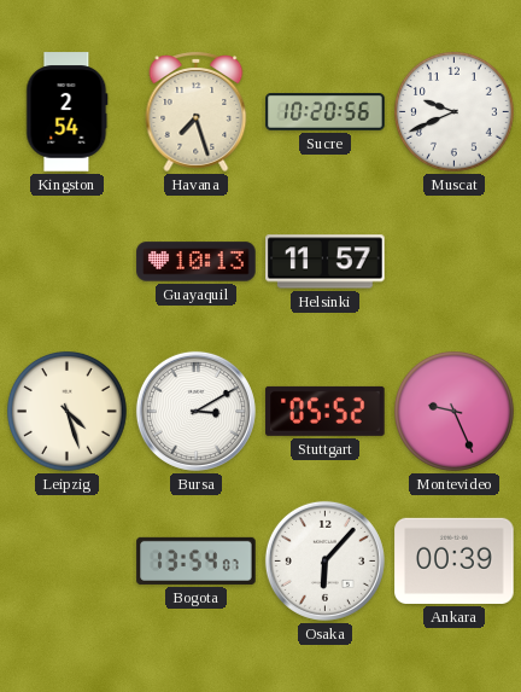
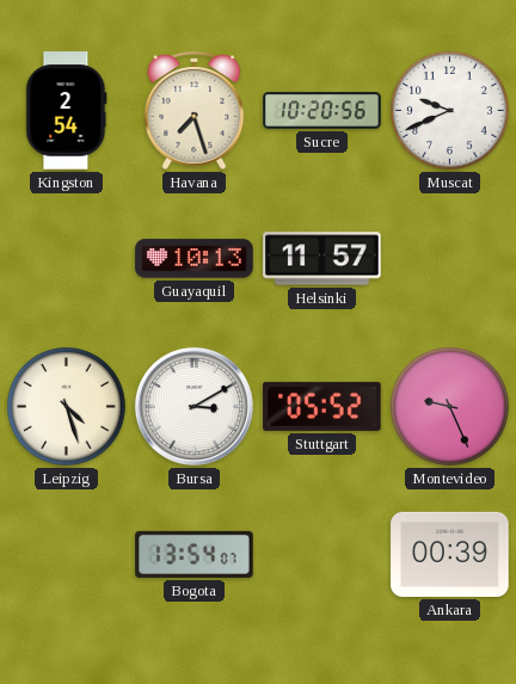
Osaka: 6:07 -> none (324, 560)
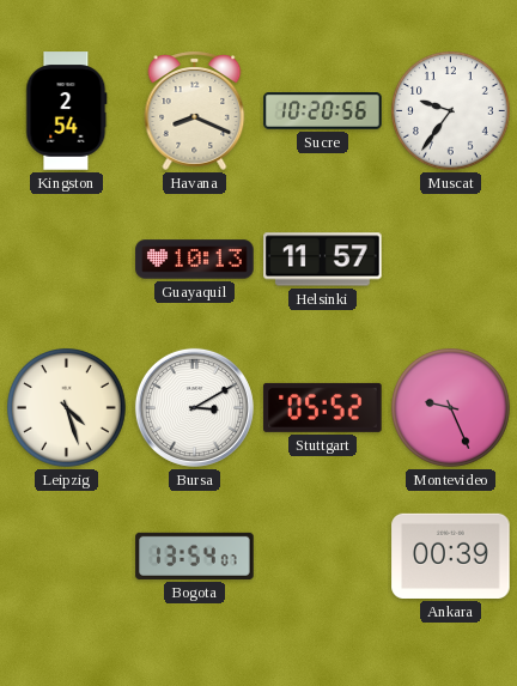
Havana: 7:27 -> 8:19 (195, 110)
Muscat: 9:41 -> 9:36 (451, 111)
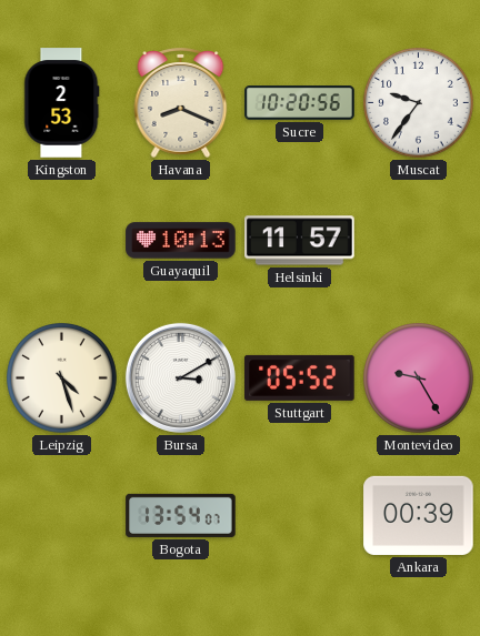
Kingston: 2:54 -> 2:53 (62, 103)
Montevideo: 9:26 -> 9:25 (419, 378)
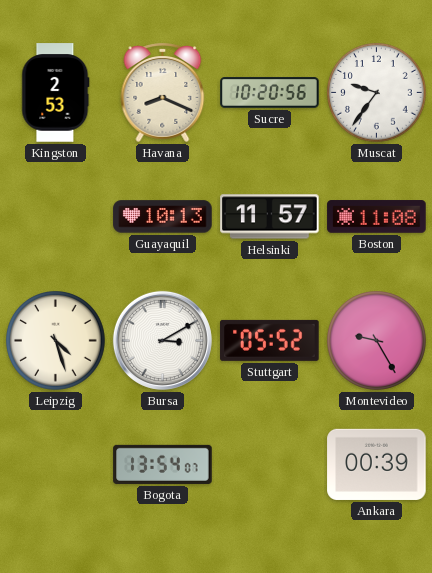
Boston: none -> 11:08 (377, 217)
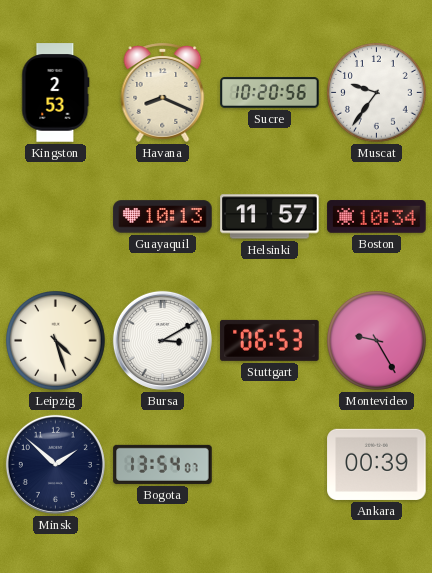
Boston: 11:08 -> 10:34 (377, 217)
Stuttgart: 05:52 -> 06:53 (270, 340)
Minsk: none -> 1:52 (55, 464)
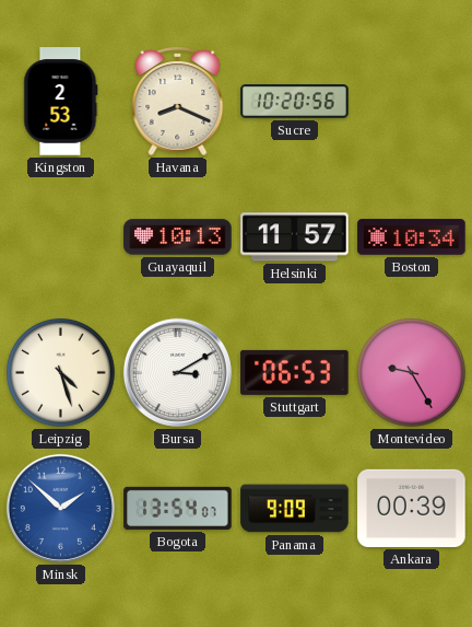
Muscat: 9:36 -> none (377, 93)
Minsk dial: navy -> blue (60, 508)
Panama: none -> 9:09 (295, 509)
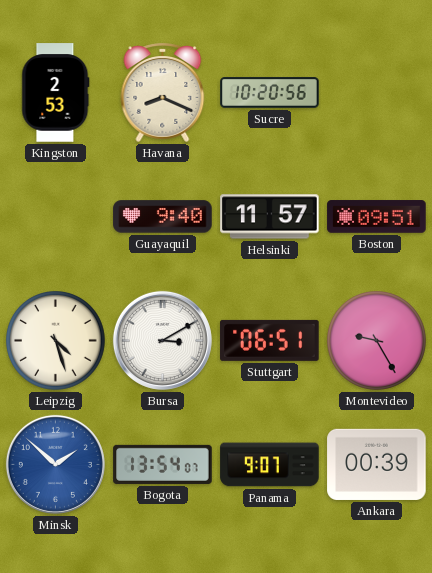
Guayaquil: 10:13 -> 9:40 (163, 217)
Boston: 10:34 -> 09:51 (377, 217)
Stuttgart: 06:53 -> 06:51 (270, 340)
Panama: 9:09 -> 9:07 (270, 465)
